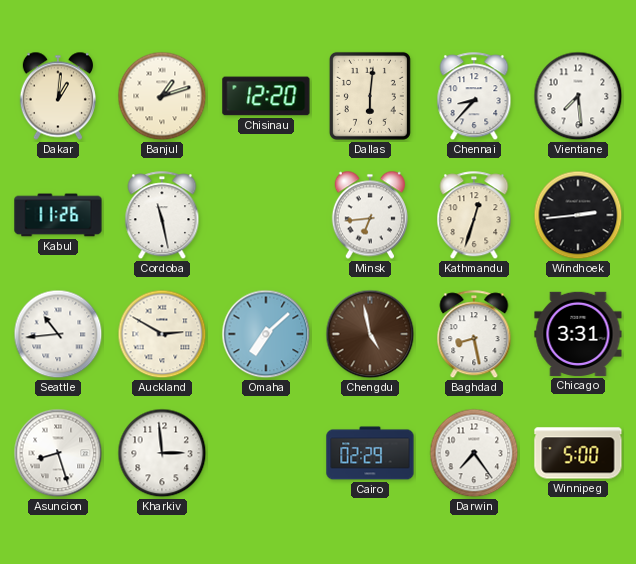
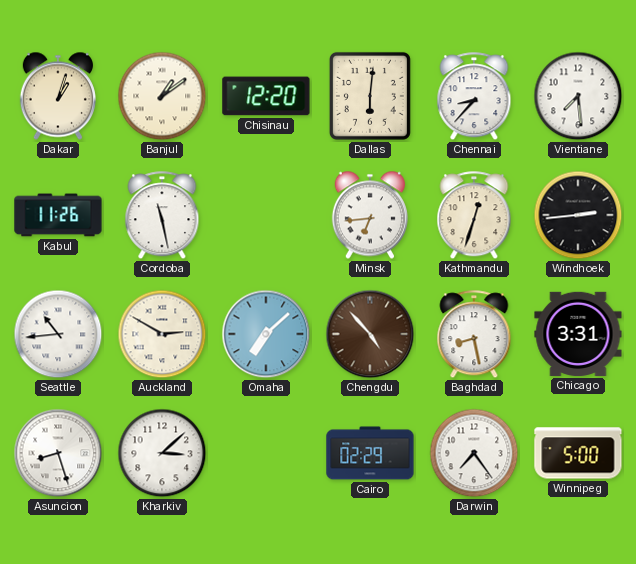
Dakar: 1:01 -> 1:03 (58, 96)
Banjul: 1:12 -> 1:09 (162, 96)
Chengdu: 4:58 -> 4:53 (370, 334)
Kharkiv: 2:59 -> 3:08 (162, 453)
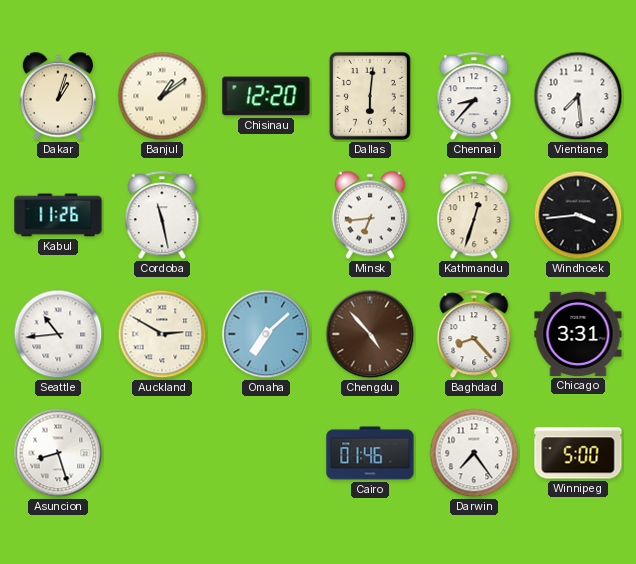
Windhoek: 2:44 -> 3:44 (578, 215)
Baghdad: 8:28 -> 8:23 (474, 335)
Kharkiv: 3:08 -> none (162, 453)
Cairo: 02:29 -> 01:46 (370, 453)
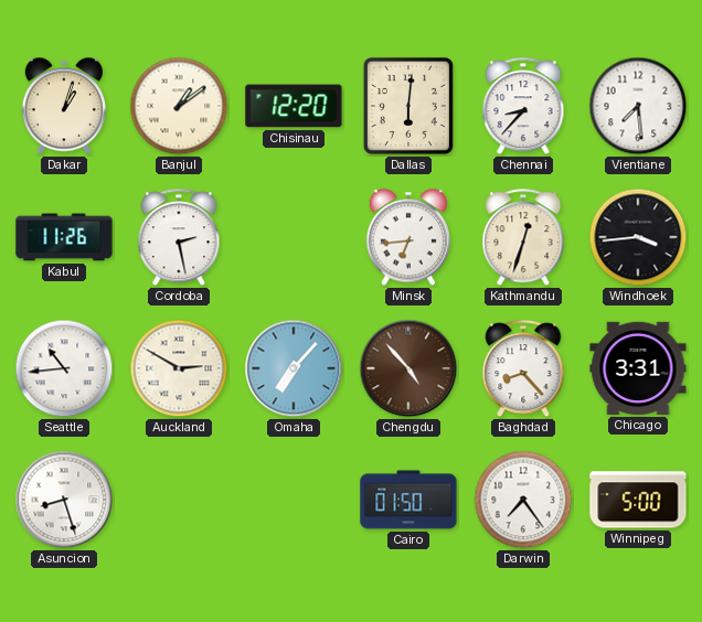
Cordoba: 11:28 -> 2:28 (179, 238)
Omaha: 7:08 -> 7:07 (294, 368)
Cairo: 01:46 -> 01:50 (408, 500)
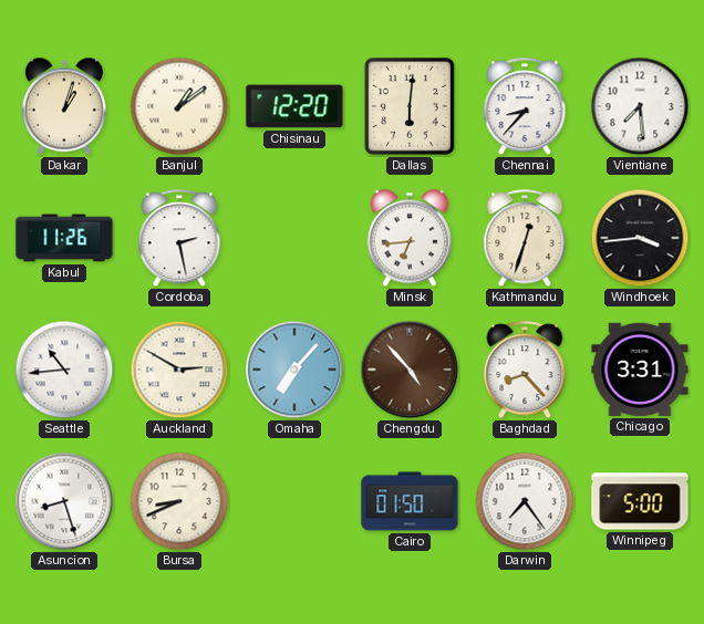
Bursa: none -> 8:41 (179, 501)
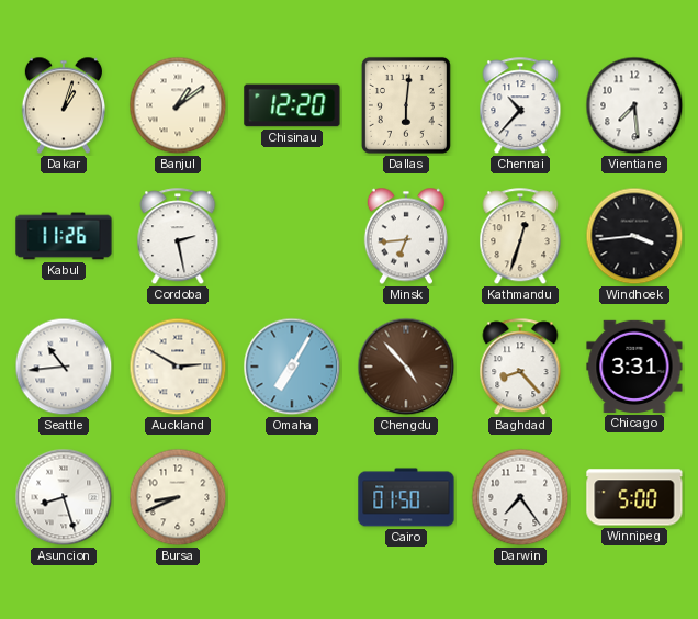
Chennai: 8:37 -> 10:37 (520, 106)
Omaha: 7:07 -> 7:05 (292, 367)
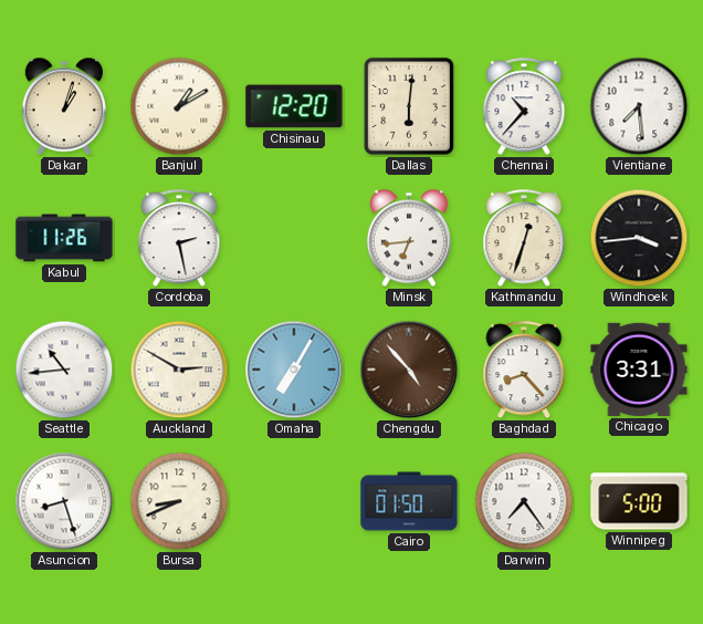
Banjul: 1:09 -> 1:10 (179, 106)
